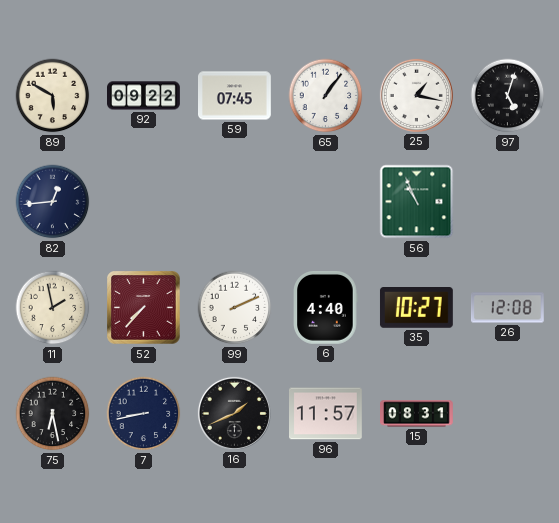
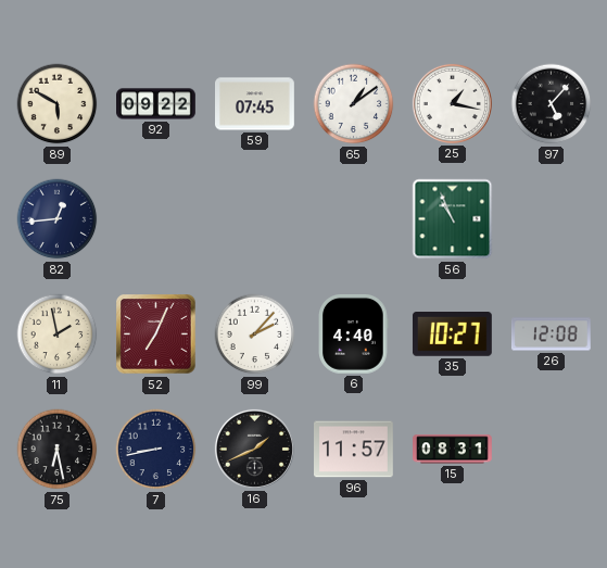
65: 1:06 -> 1:09 (354, 104)
97: 5:03 -> 5:07 (552, 104)
52: 7:37 -> 7:04 (156, 335)
99: 2:11 -> 2:07 (255, 335)
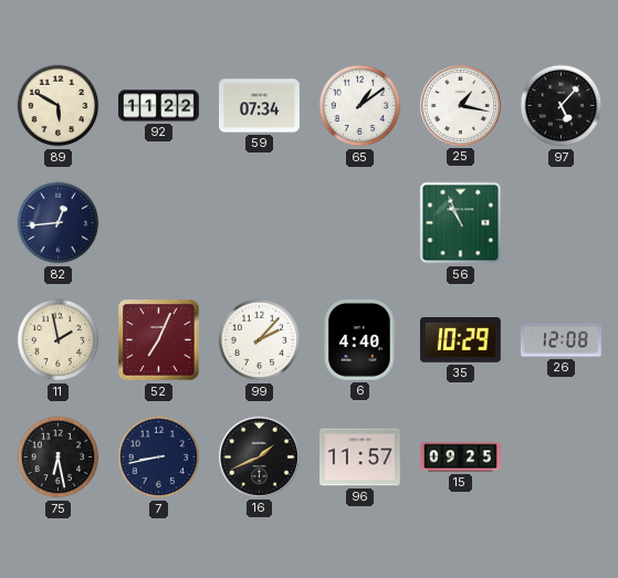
92: 09:22 -> 11:22 (159, 106)
59: 07:45 -> 07:34 (260, 106)
35: 10:27 -> 10:29 (460, 340)
15: 08:31 -> 09:25 (461, 458)
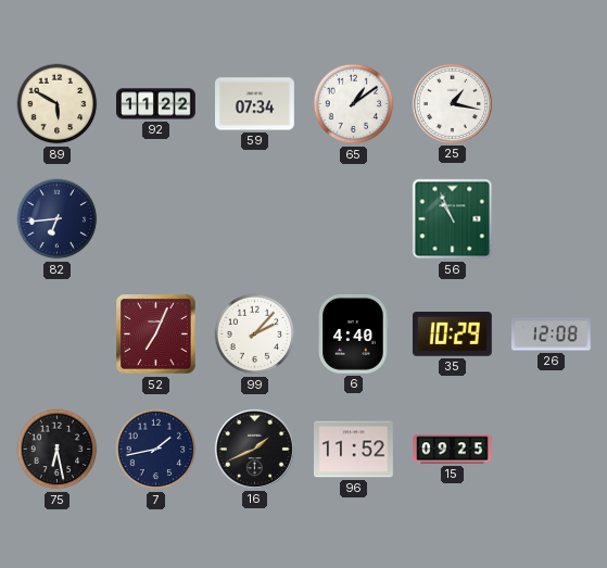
97: 5:07 -> none (562, 106)
82: 12:44 -> 6:44 (58, 219)
11: 1:58 -> none (59, 340)
7: 8:43 -> 1:43 (156, 450)
96: 11:57 -> 11:52 (354, 450)
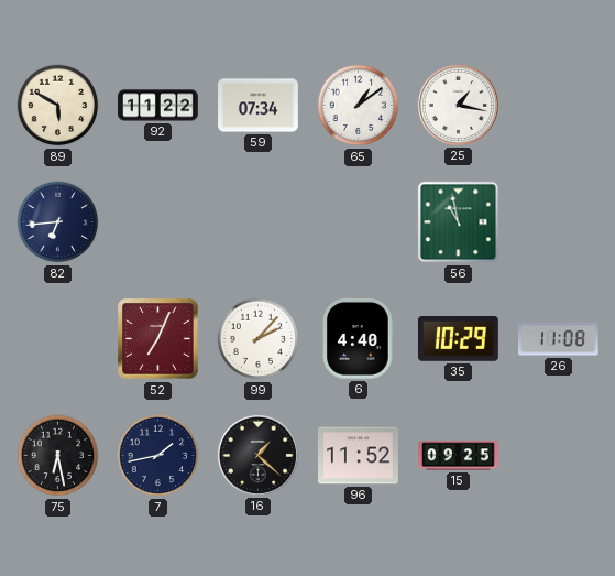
56: 10:56 -> 10:58 (459, 222)
26: 12:08 -> 11:08 (559, 339)
16: 1:41 -> 1:22 (257, 455)
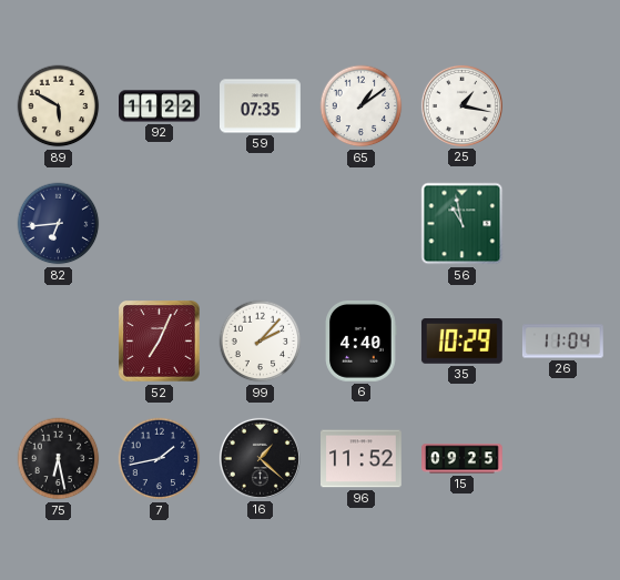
59: 07:34 -> 07:35 (261, 106)
26: 11:08 -> 11:04 (563, 342)
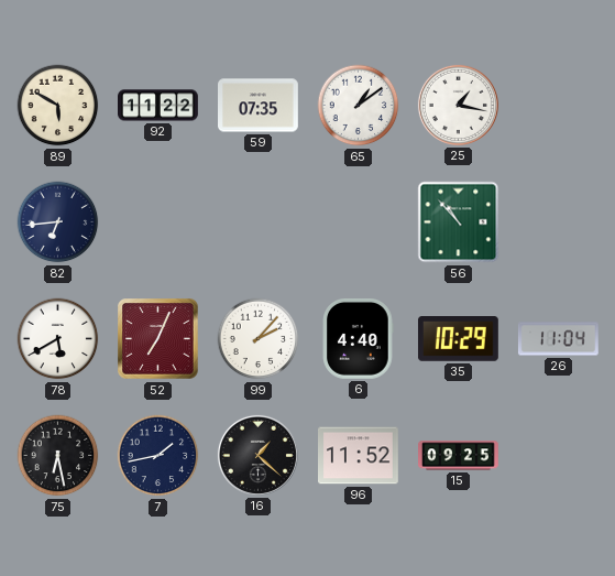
56: 10:58 -> 10:53 (459, 222)
78: none -> 5:40 (58, 339)
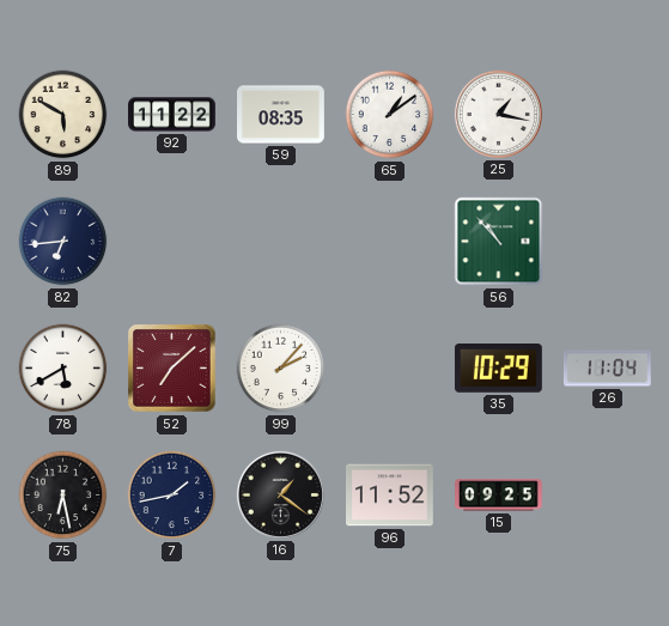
59: 07:35 -> 08:35 (281, 115)
52: 7:04 -> 7:08 (172, 369)
6: 4:40 -> none (359, 338)
16: 1:22 -> 1:21 (280, 494)
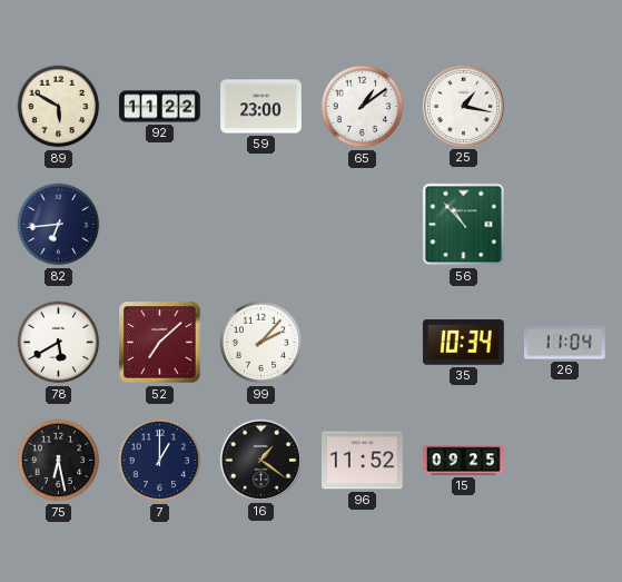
59: 08:35 -> 23:00 (261, 107)
35: 10:29 -> 10:34 (463, 343)
7: 1:43 -> 1:00 (160, 461)
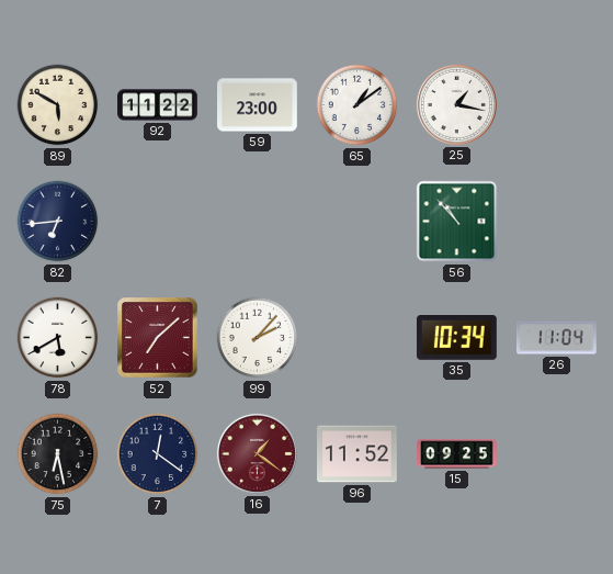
7: 1:00 -> 12:21 (158, 454)
16 dial: black -> burgundy (257, 453)
